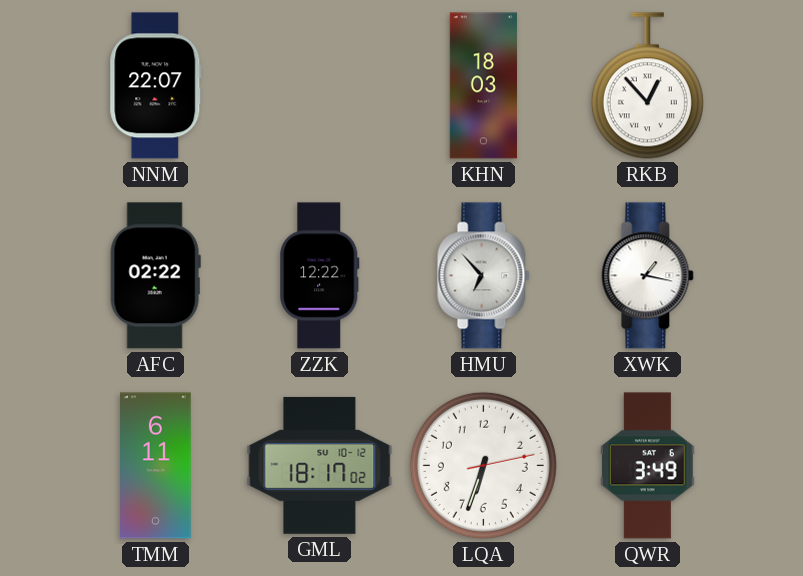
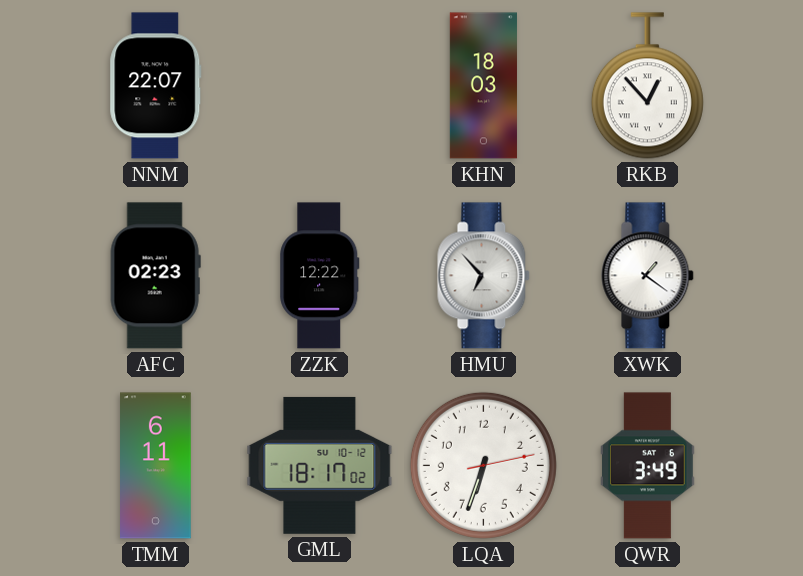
AFC: 02:22 -> 02:23 (155, 276)
XWK: 1:17 -> 1:21 (648, 276)
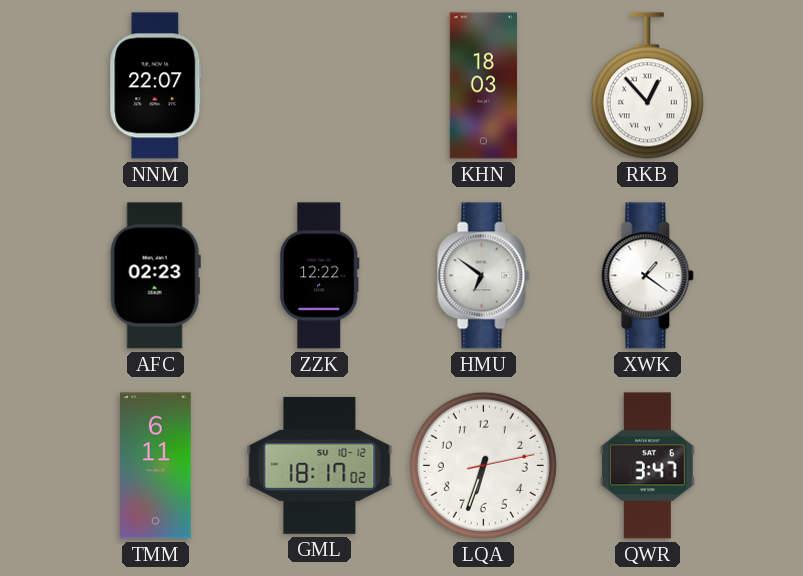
HMU: 6:53 -> 6:51 (484, 276)
QWR: 3:49 -> 3:47 (648, 466)
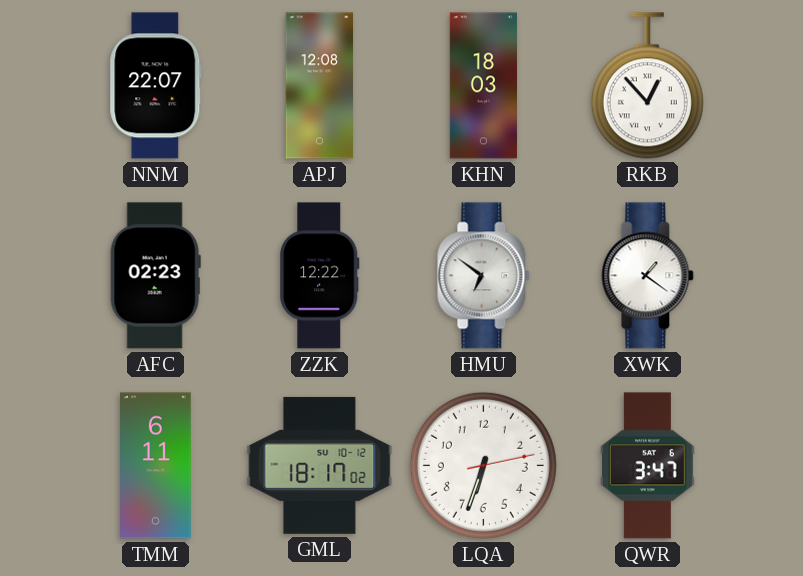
APJ: none -> 12:08 (320, 86)
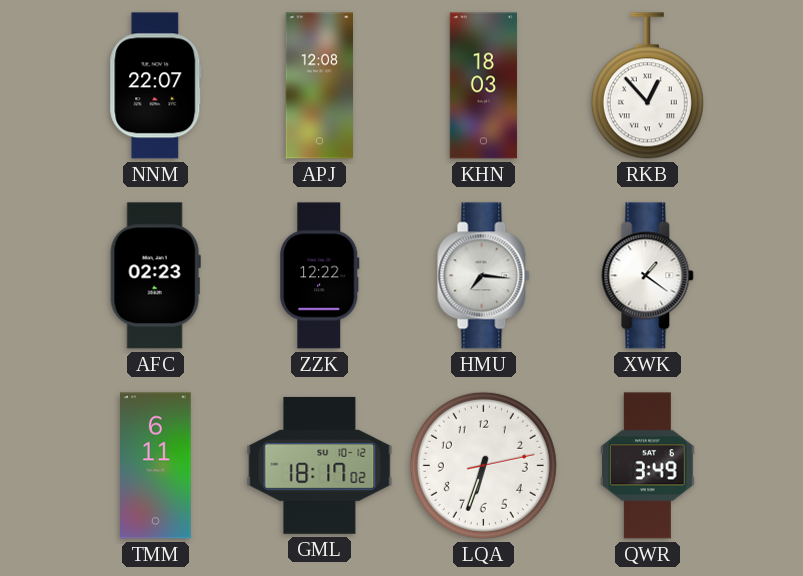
HMU: 6:51 -> 7:16 (484, 276)
QWR: 3:47 -> 3:49 (648, 466)
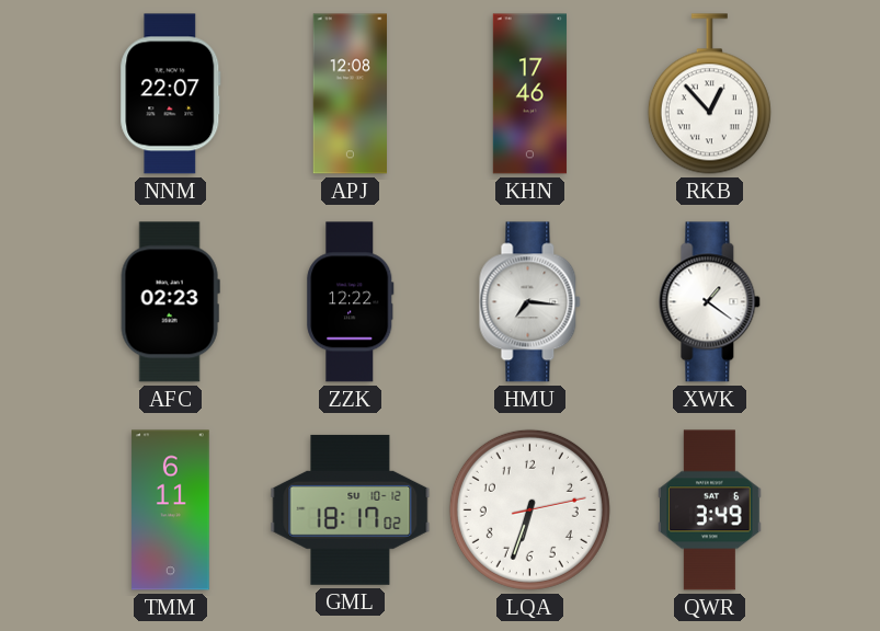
KHN: 18:03 -> 17:46 (529, 94)
